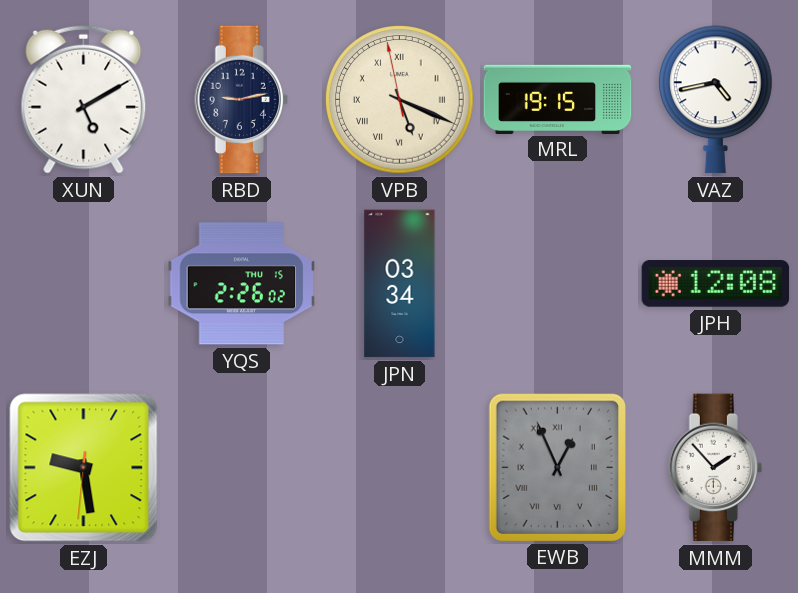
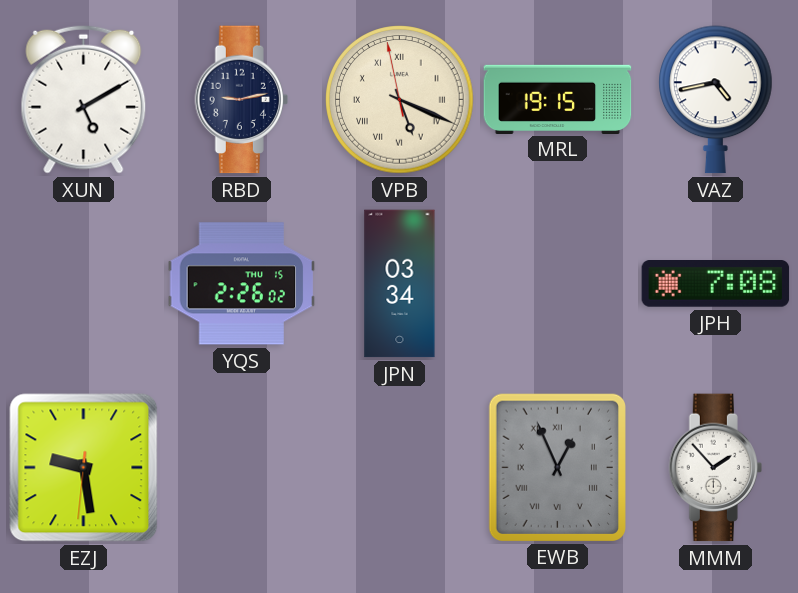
JPH: 12:08 -> 7:08 (716, 284)
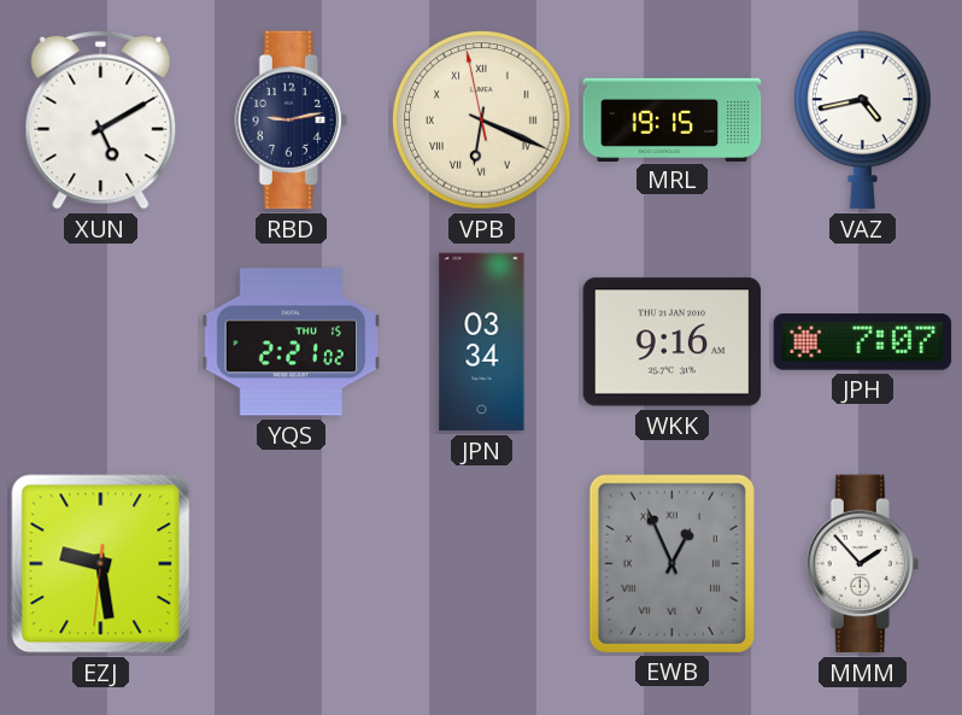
VPB: 5:18 -> 6:18 (482, 121)
YQS: 2:26 -> 2:21 (292, 342)
WKK: none -> 9:16 (673, 342)
JPH: 7:08 -> 7:07 (863, 342)
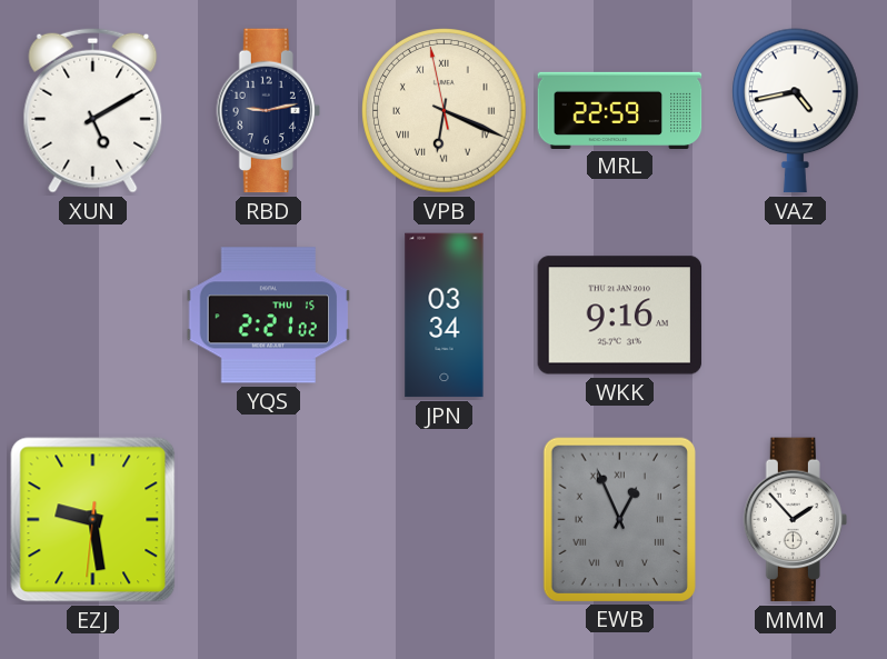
MRL: 19:15 -> 22:59 (620, 110)
JPH: 7:07 -> none (863, 342)
